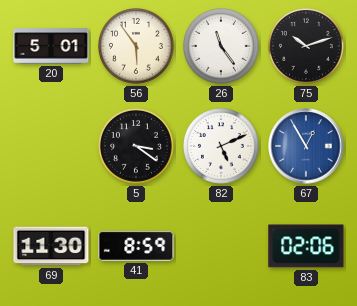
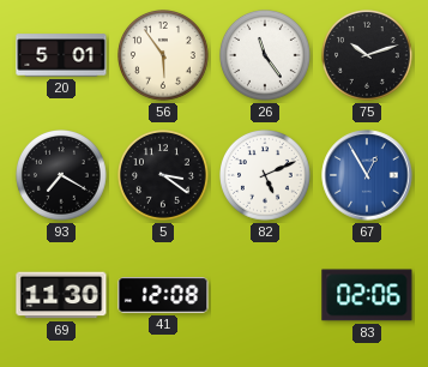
93: none -> 7:20 (62, 176)
41: 8:59 -> 12:08 (163, 296)
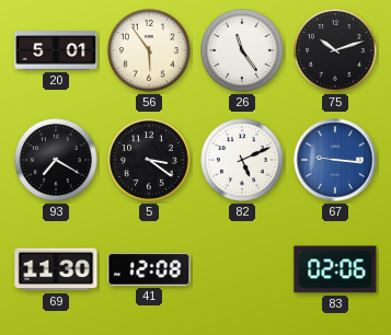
67: 12:55 -> 9:16 (335, 160)
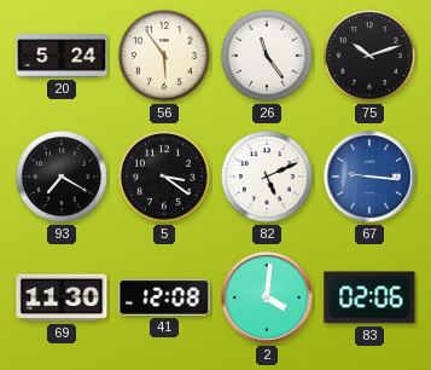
20: 5:01 -> 5:24 (62, 56)
2: none -> 4:01 (267, 297)
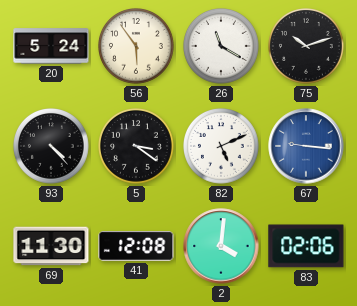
26: 11:24 -> 11:20 (222, 47)
93: 7:20 -> 4:23 (52, 147)
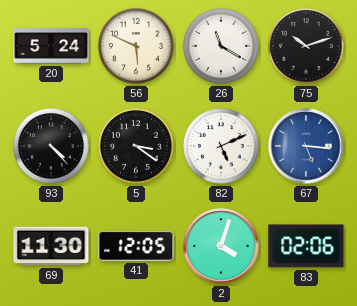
56: 5:54 -> 5:49 (137, 47)
67: 9:16 -> 5:16 (306, 146)
41: 12:08 -> 12:05 (136, 247)
2: 4:01 -> 4:03 (221, 246)
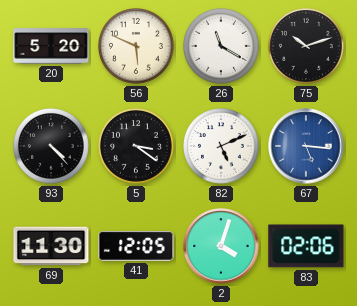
20: 5:24 -> 5:20 (51, 46)
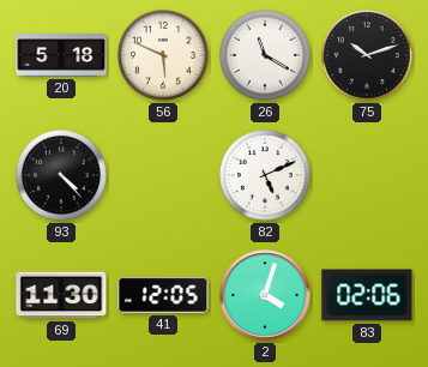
20: 5:20 -> 5:18 (61, 55)
5: 3:21 -> none (137, 147)
67: 5:16 -> none (306, 146)
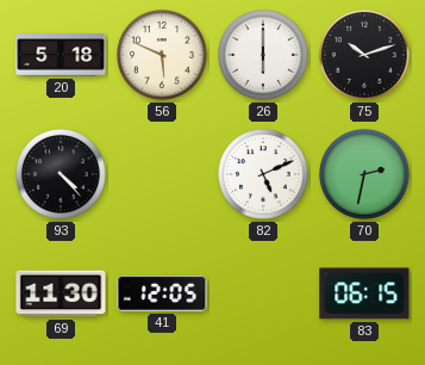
26: 11:20 -> 6:00 (264, 56)
70: none -> 2:32 (365, 175)
2: 4:03 -> none (265, 295)
83: 02:06 -> 06:15 (364, 293)
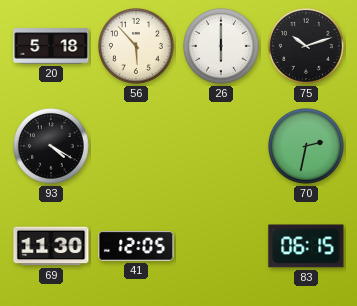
56: 5:49 -> 5:53 (137, 47)
93: 4:23 -> 4:20 (52, 147)
82: 5:11 -> none (264, 175)
